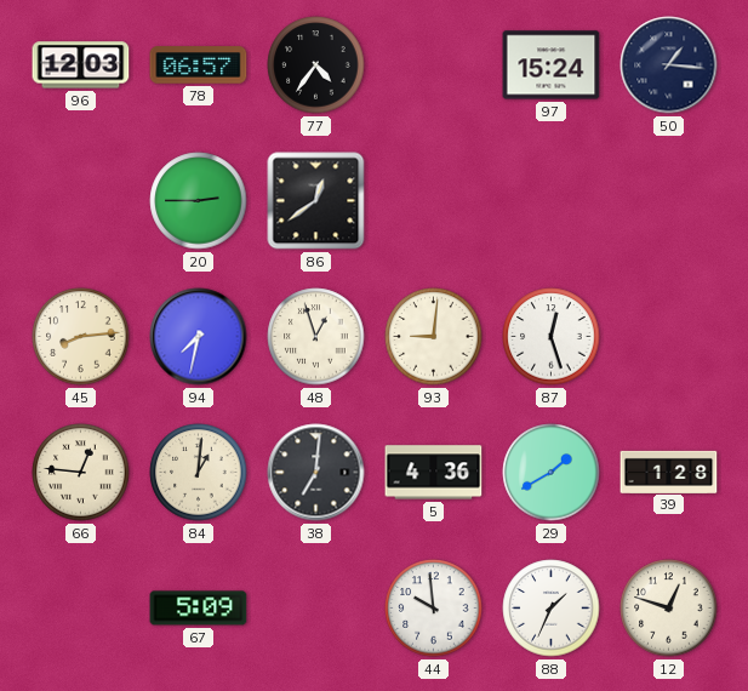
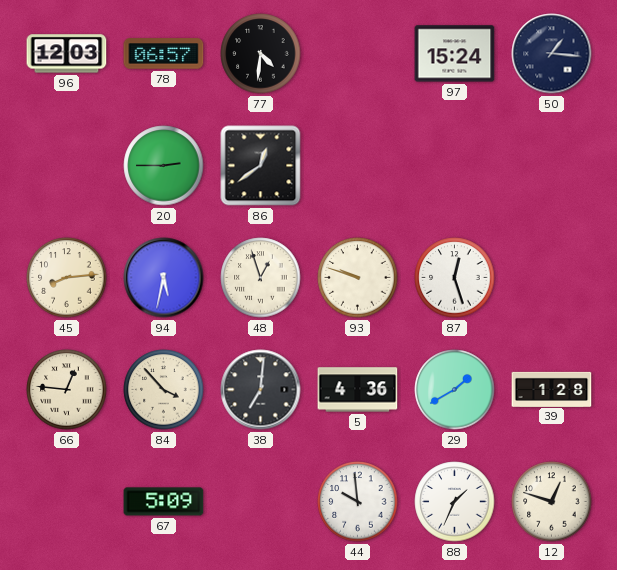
77: 4:36 -> 4:31 (261, 54)
94: 7:32 -> 5:32 (164, 278)
93: 9:01 -> 9:48 (358, 278)
84: 1:01 -> 3:53 (164, 390)
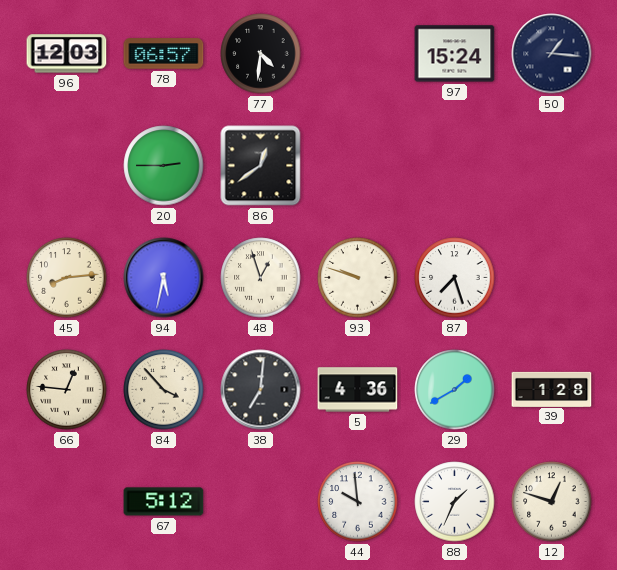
87: 12:27 -> 7:27 (455, 278)
67: 5:09 -> 5:12 (164, 502)
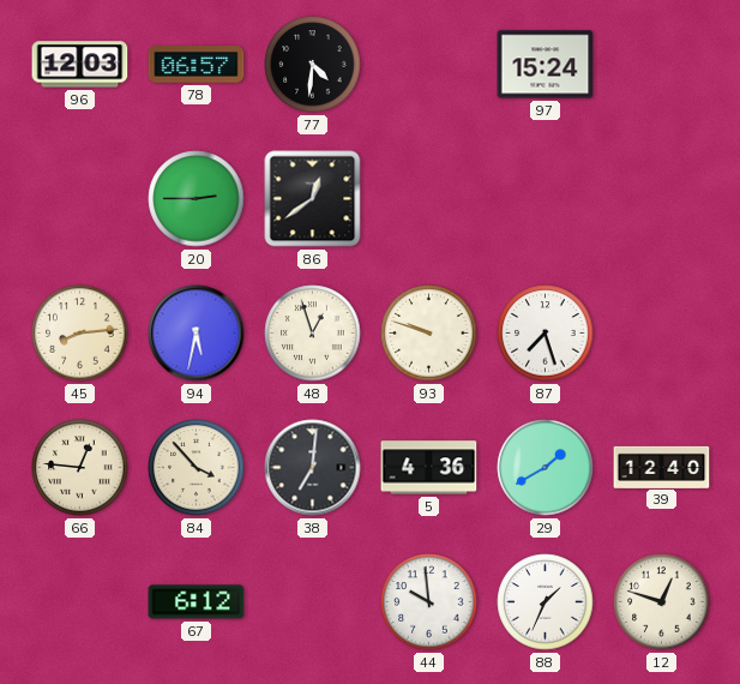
50: 1:16 -> none (552, 54)
39: 1:28 -> 12:40 (662, 467)
67: 5:12 -> 6:12 (197, 602)
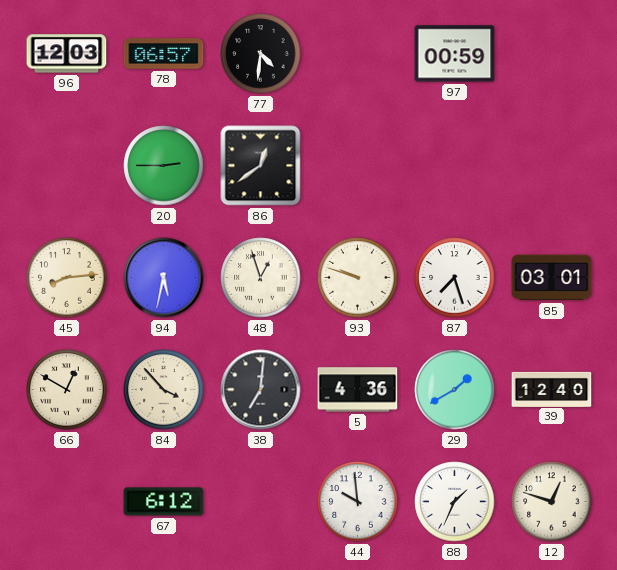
97: 15:24 -> 00:59 (455, 54)
85: none -> 03:01 (552, 278)
66: 12:46 -> 12:50 (67, 390)
